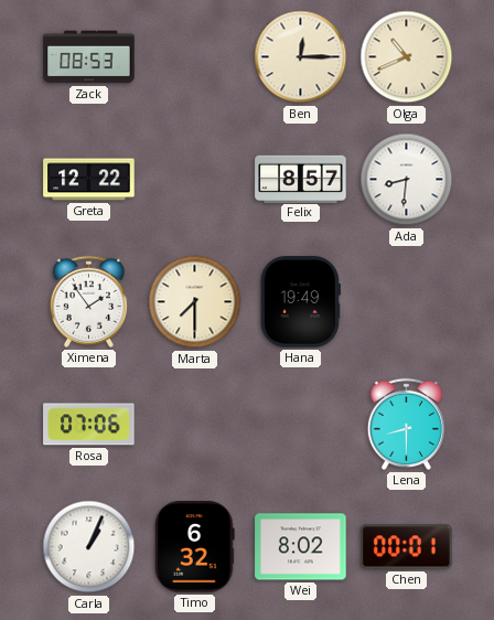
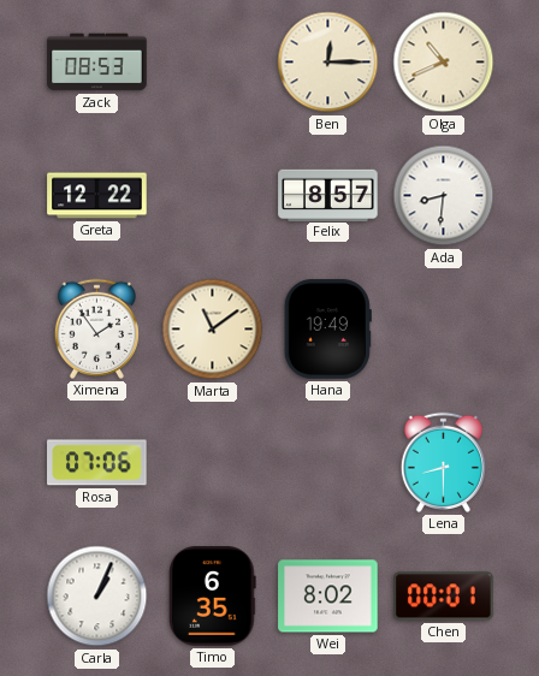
Marta: 7:30 -> 11:09 (213, 330)
Timo: 6:32 -> 6:35 (213, 597)
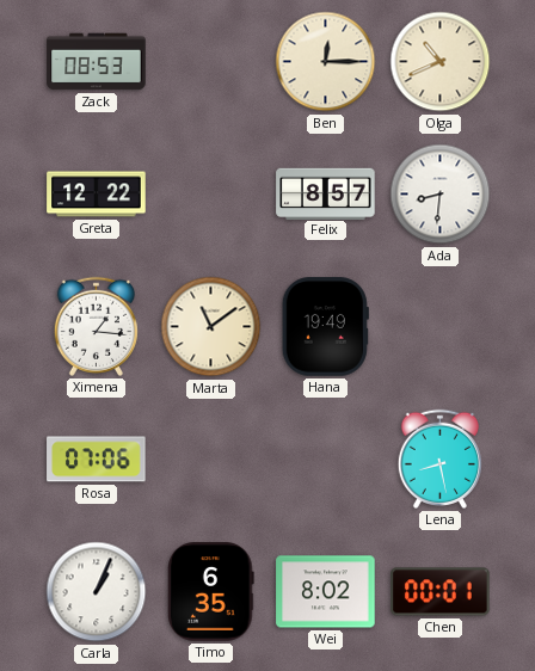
Ximena: 1:54 -> 1:16 (96, 326)
Lena: 8:30 -> 8:28 (439, 458)
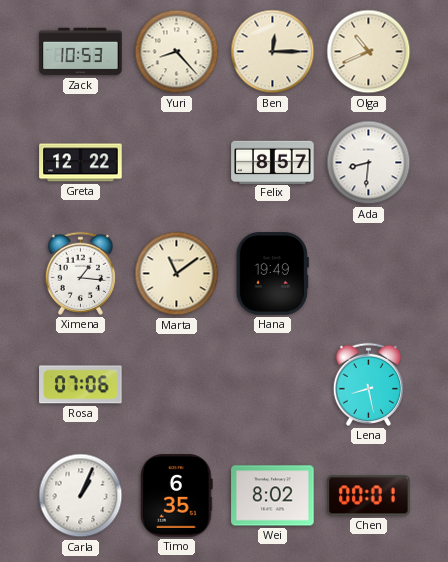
Zack: 08:53 -> 10:53 (81, 52)
Yuri: none -> 8:23 (177, 52)
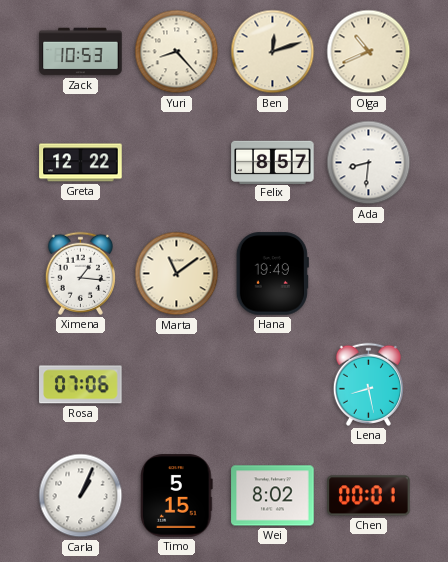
Ben: 12:15 -> 12:12 (273, 52)
Timo: 6:35 -> 5:15 (177, 496)
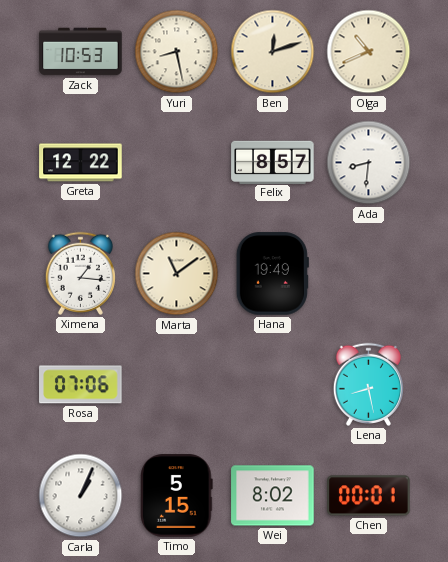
Yuri: 8:23 -> 8:28 (177, 52)
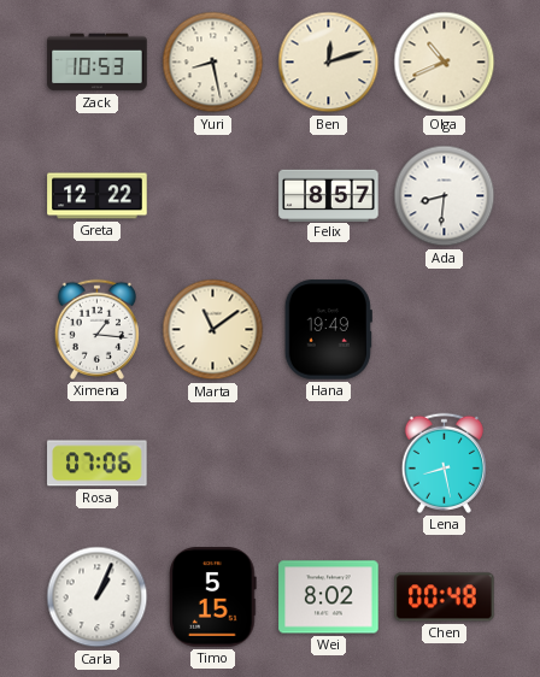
Chen: 00:01 -> 00:48 (445, 597)
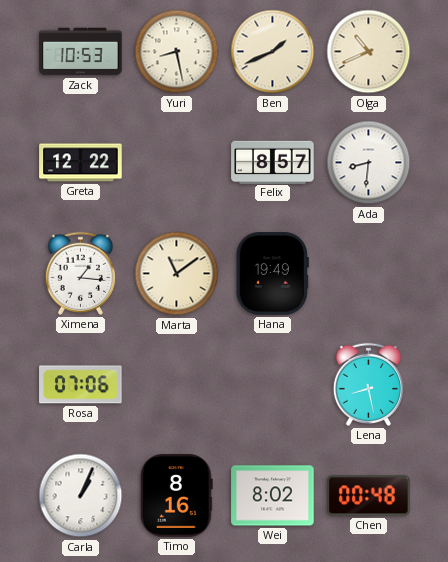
Ben: 12:12 -> 1:41 (273, 52)
Timo: 5:15 -> 8:16 (177, 496)
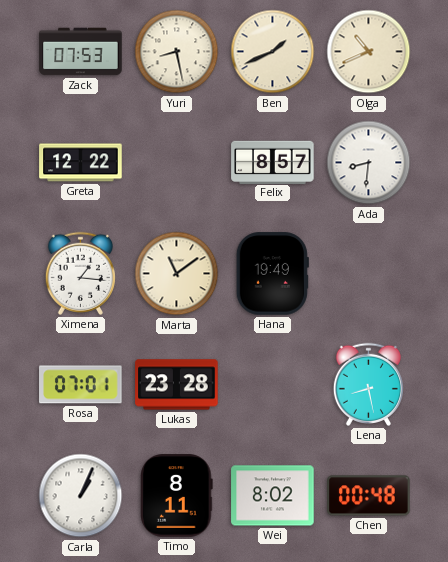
Zack: 10:53 -> 07:53 (81, 52)
Rosa: 07:06 -> 07:01 (81, 385)
Lukas: none -> 23:28 (177, 385)
Timo: 8:16 -> 8:11 (177, 496)
